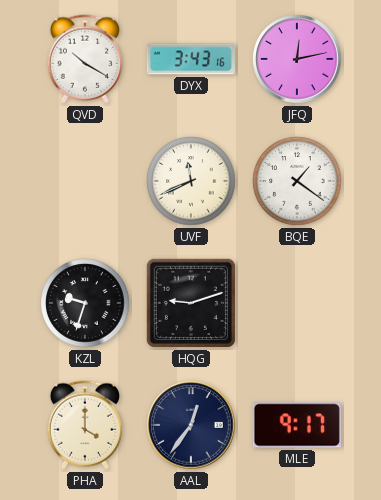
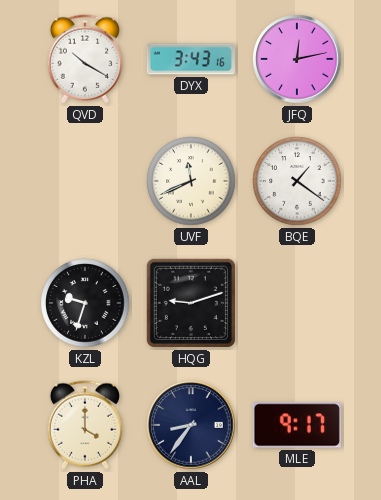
AAL: 12:36 -> 8:36 (191, 425)
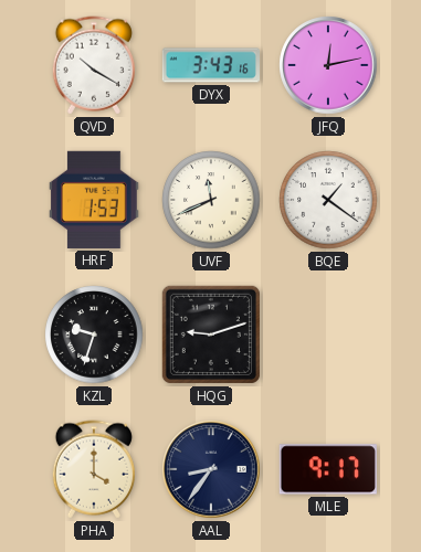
HRF: none -> 1:53 (95, 200)
